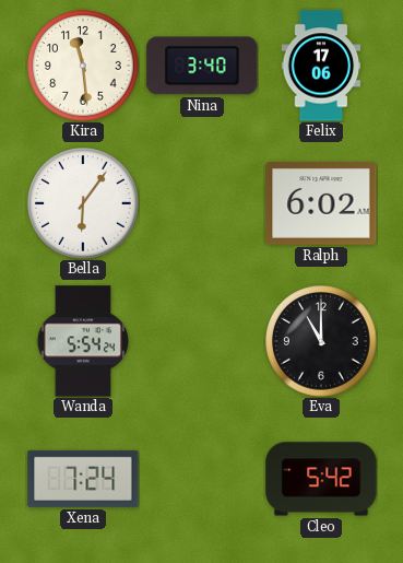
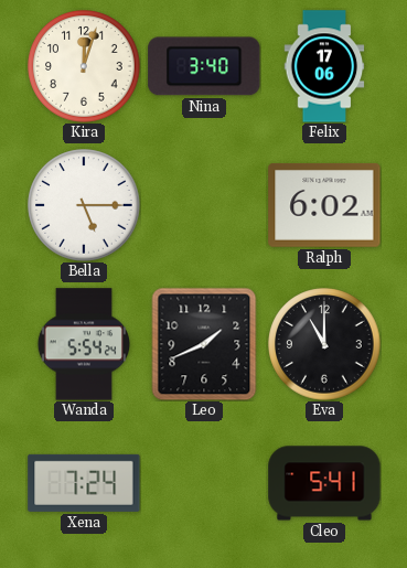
Kira: 11:29 -> 12:03 (84, 66)
Bella: 6:06 -> 5:15 (84, 205)
Leo: none -> 1:41 (204, 344)
Cleo: 5:42 -> 5:41 (324, 483)
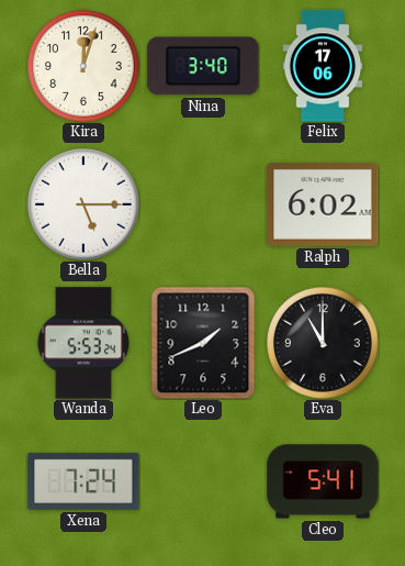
Wanda: 5:54 -> 5:53 (82, 343)
